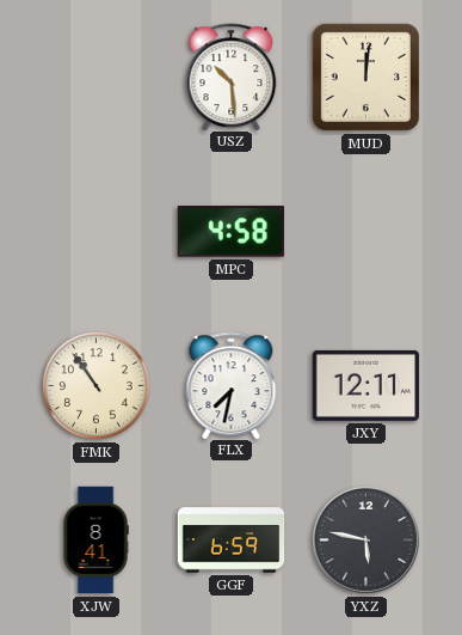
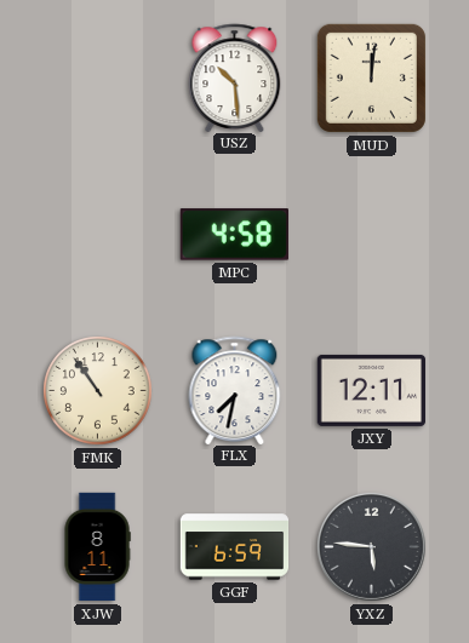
XJW: 8:41 -> 8:11 (97, 547)
YXZ: 5:47 -> 5:46 (372, 547)
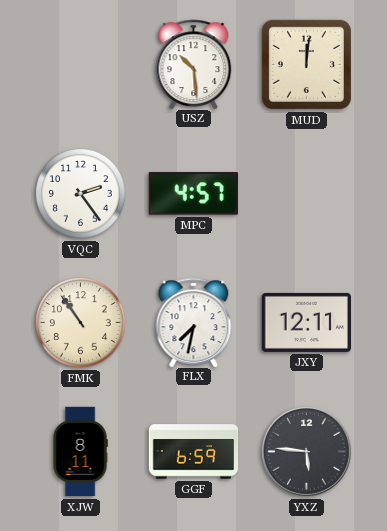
VQC: none -> 2:24 (81, 194)
MPC: 4:58 -> 4:57 (193, 194)
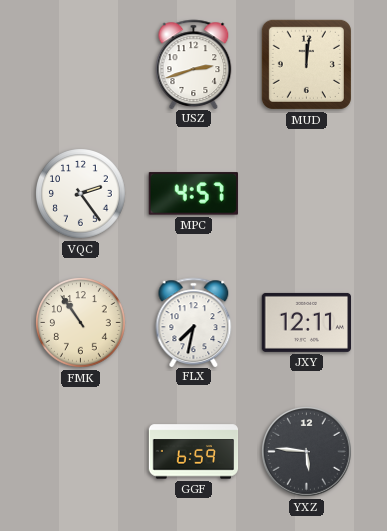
USZ: 10:29 -> 2:42 (194, 64)
XJW: 8:11 -> none (80, 452)
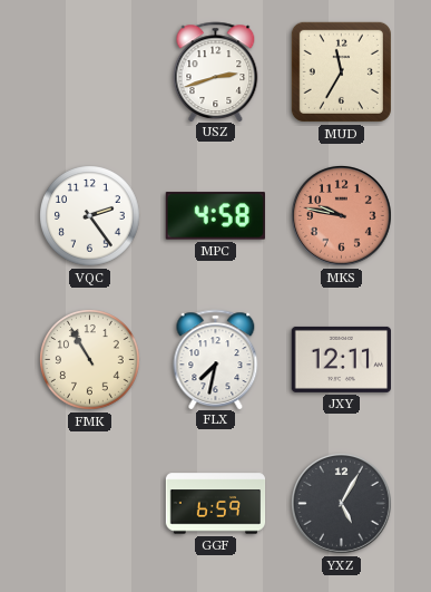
MUD: 12:01 -> 11:35 (341, 71)
MPC: 4:57 -> 4:58 (215, 216)
MKS: none -> 9:47 (342, 216)
FMK: 10:54 -> 10:55 (90, 360)
YXZ: 5:46 -> 5:05 (342, 504)
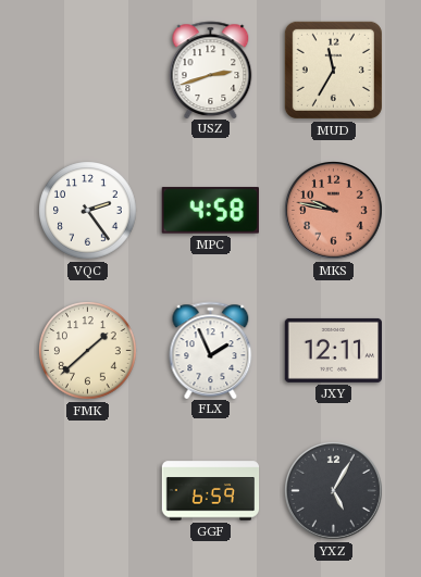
FMK: 10:55 -> 1:38 (88, 351)
FLX: 7:32 -> 1:56 (211, 350)
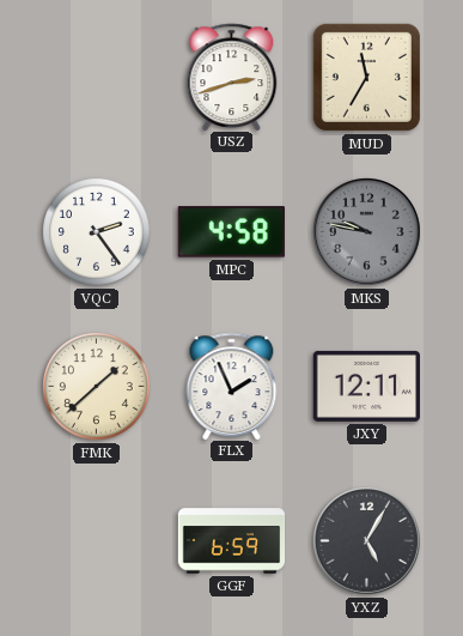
MKS dial: salmon -> grey (367, 232)
